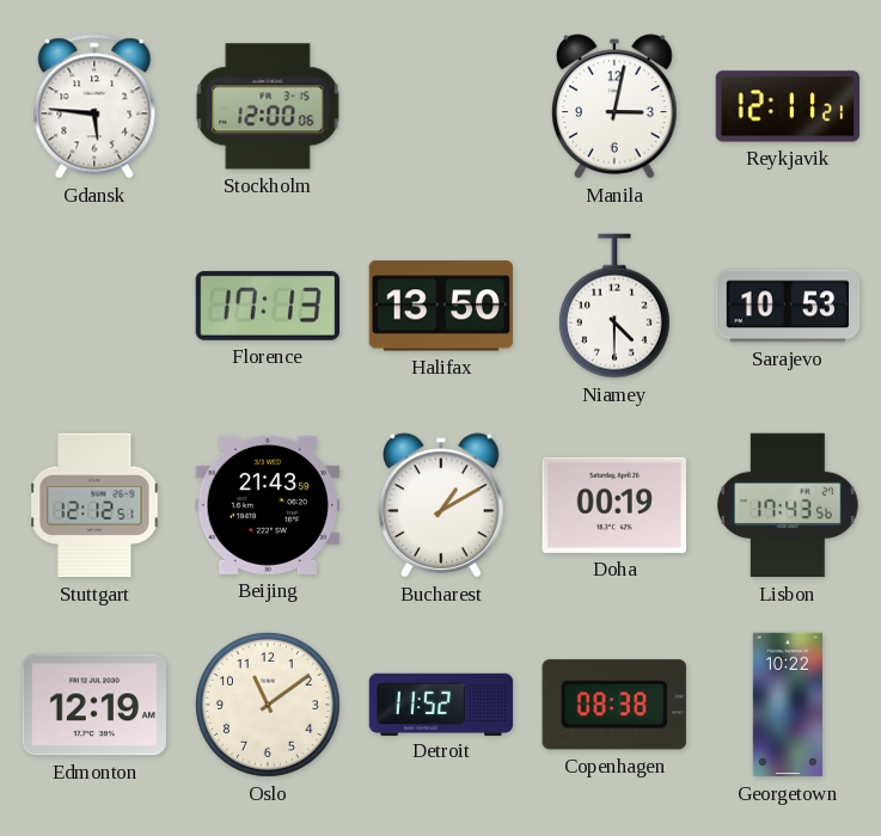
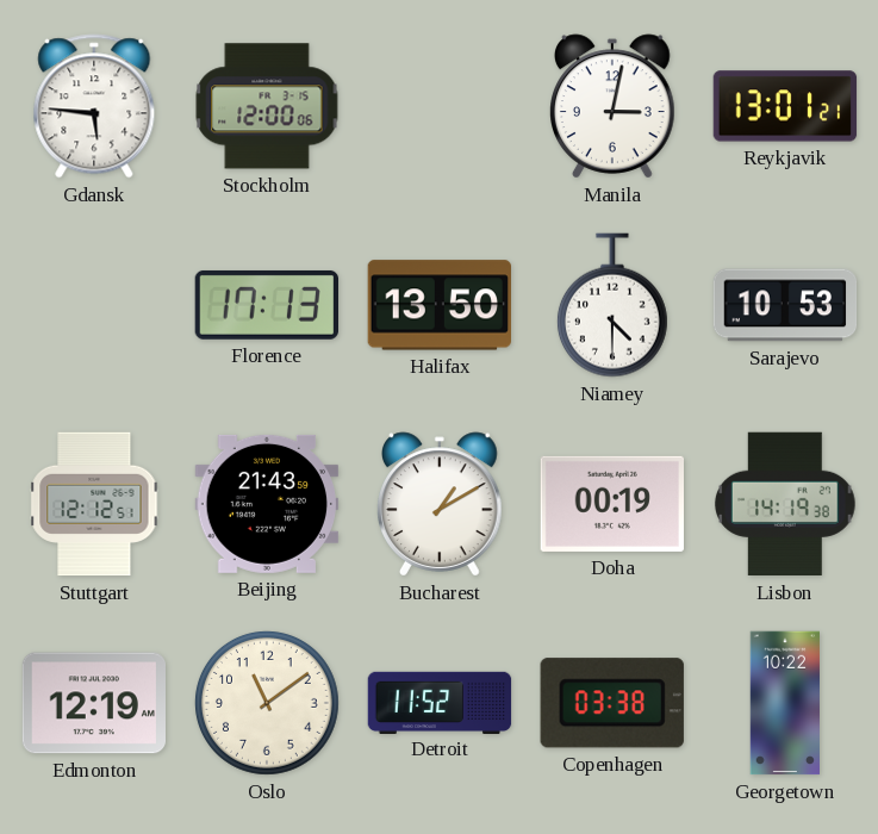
Reykjavik: 12:11 -> 13:01 (785, 106)
Lisbon: 17:43 -> 14:19 (786, 504)
Copenhagen: 08:38 -> 03:38 (612, 703)
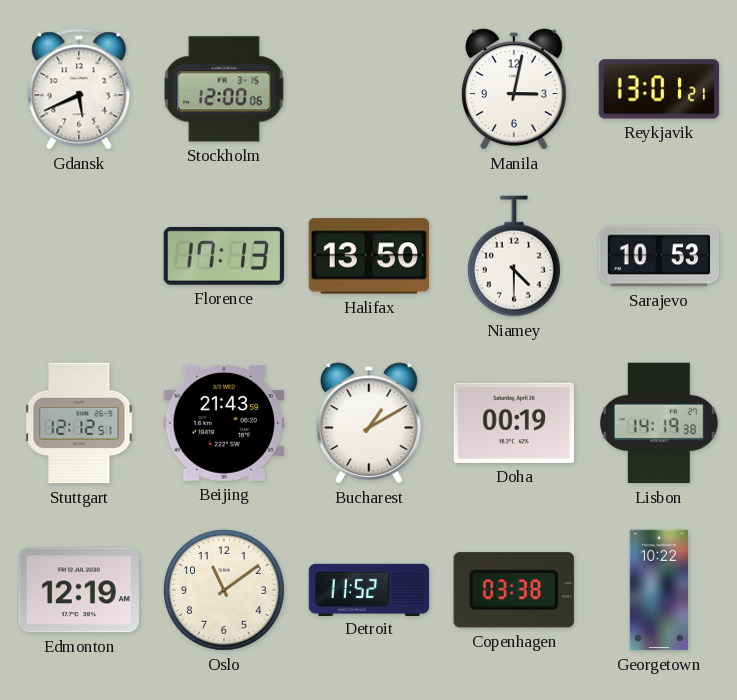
Gdansk: 5:46 -> 5:41 (79, 89)
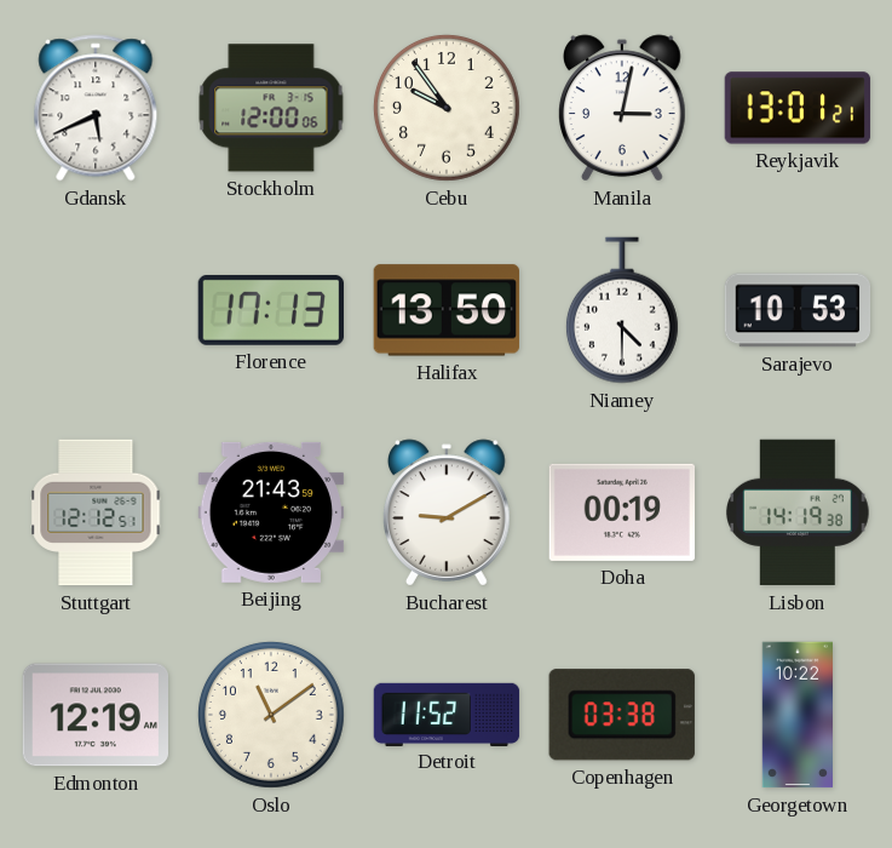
Cebu: none -> 9:54 (447, 108)
Bucharest: 1:10 -> 9:10 (448, 512)
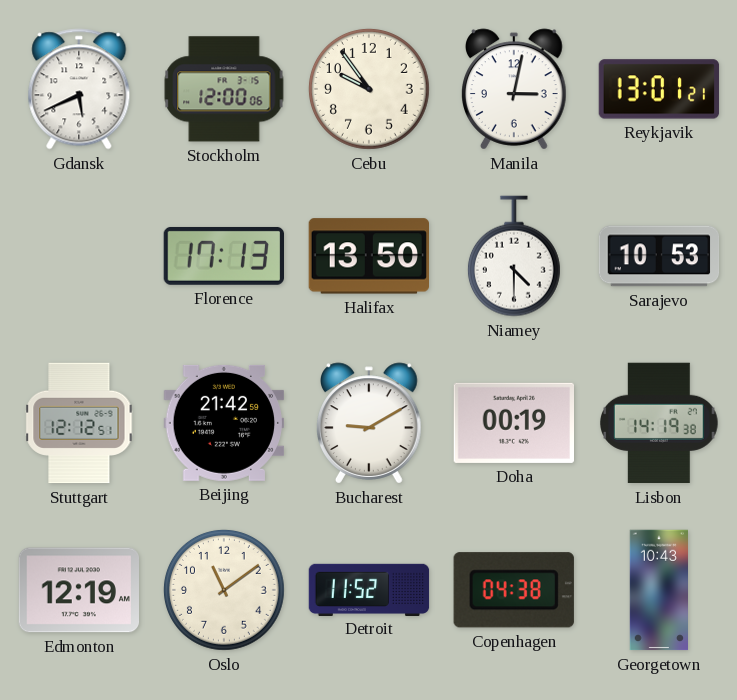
Beijing: 21:43 -> 21:42 (224, 423)
Copenhagen: 03:38 -> 04:38 (514, 590)
Georgetown: 10:22 -> 10:43 (658, 590)
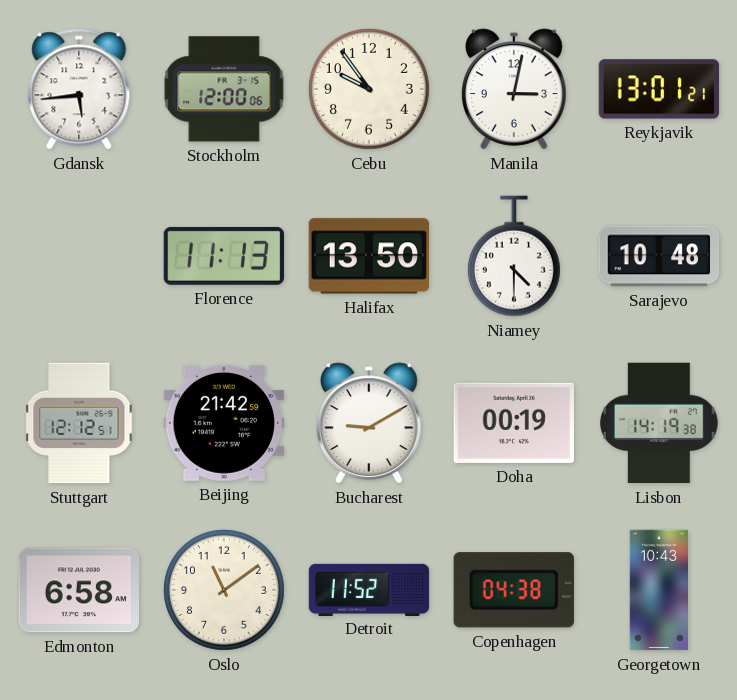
Gdansk: 5:41 -> 5:44 (79, 89)
Florence: 17:13 -> 11:13 (223, 256)
Sarajevo: 10:53 -> 10:48 (659, 256)
Edmonton: 12:19 -> 6:58 (79, 590)
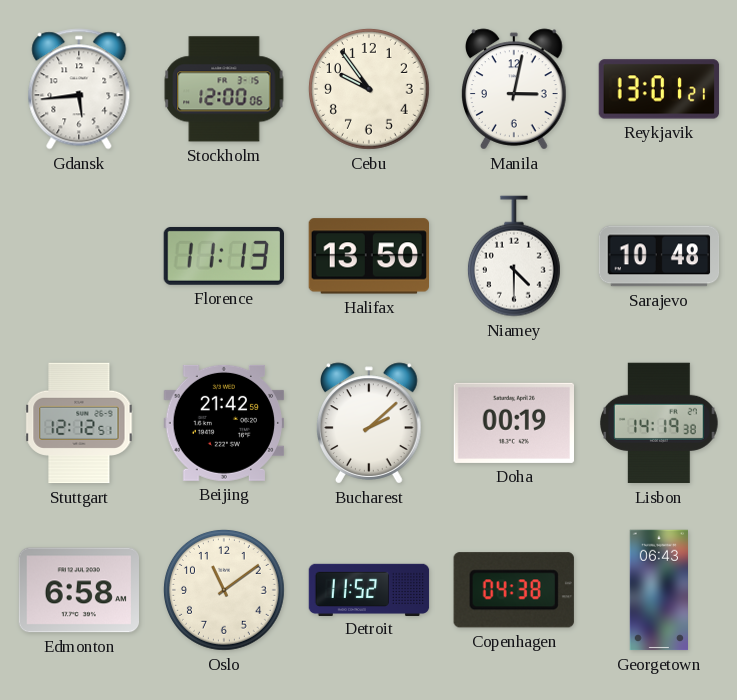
Bucharest: 9:10 -> 2:08 (370, 423)
Georgetown: 10:43 -> 06:43 (658, 590)
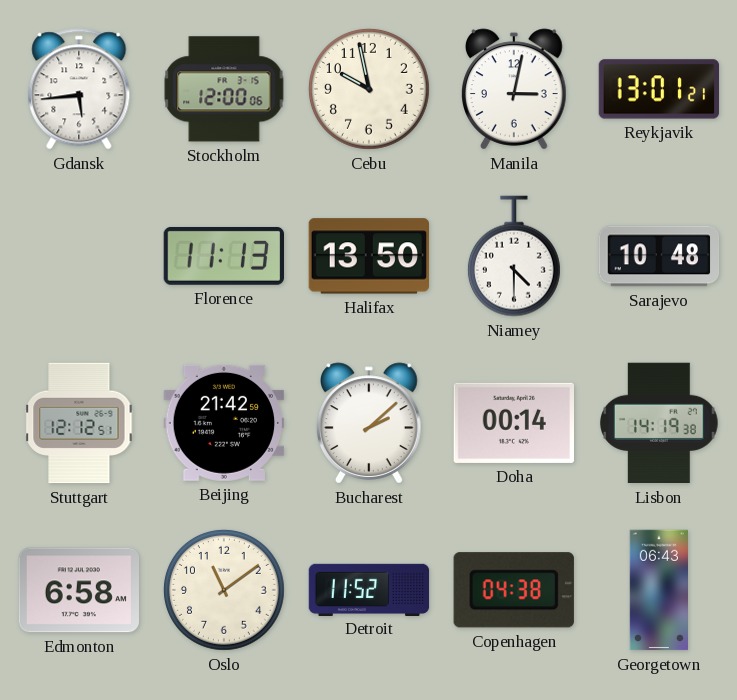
Cebu: 9:54 -> 9:58 (369, 89)
Doha: 00:19 -> 00:14 (513, 423)
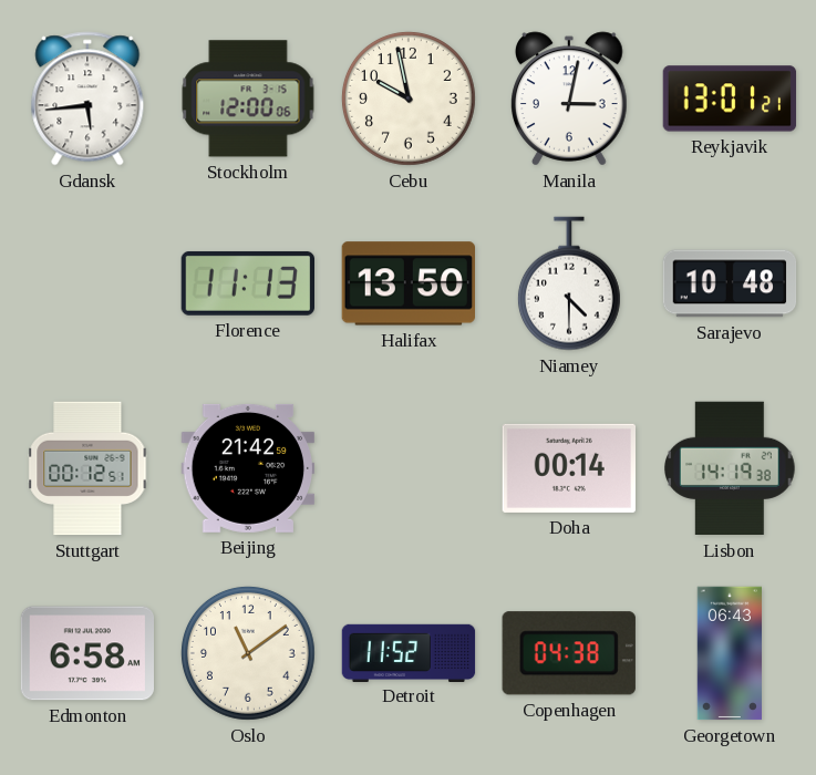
Stuttgart: 12:12 -> 00:12 (87, 468)
Bucharest: 2:08 -> none (370, 423)
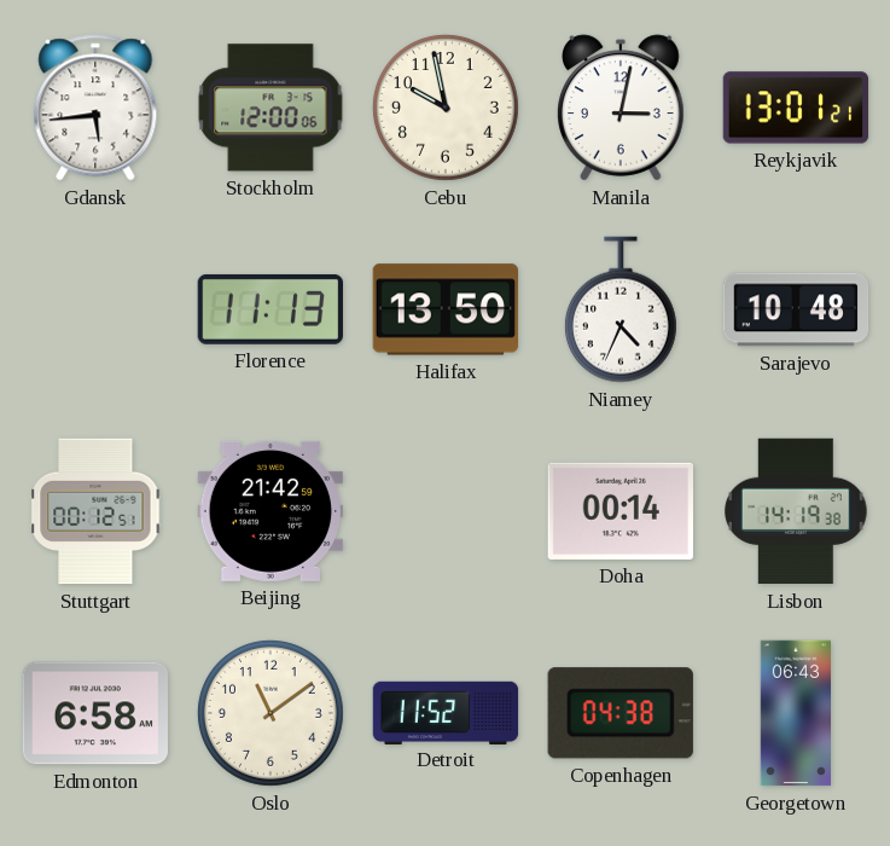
Niamey: 4:30 -> 4:34 (621, 309)
